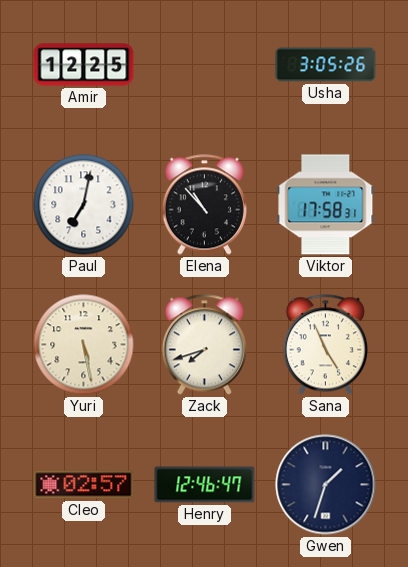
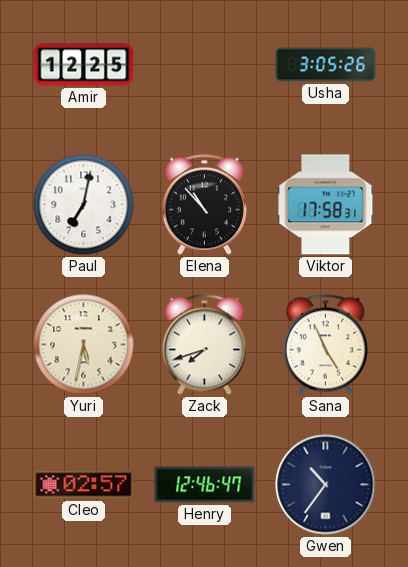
Yuri: 5:28 -> 5:32 (84, 345)
Gwen: 1:33 -> 10:36 (326, 485)
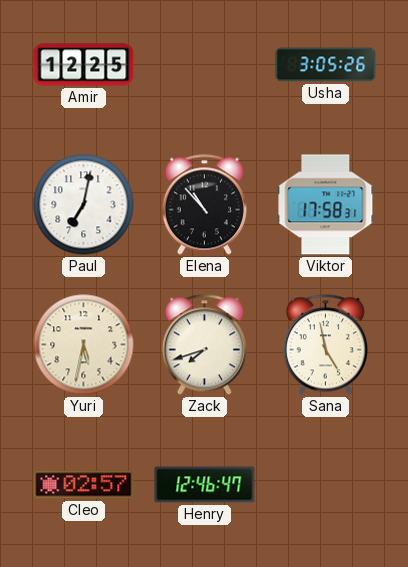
Sana: 4:56 -> 4:58 (325, 345)
Gwen: 10:36 -> none (326, 485)
